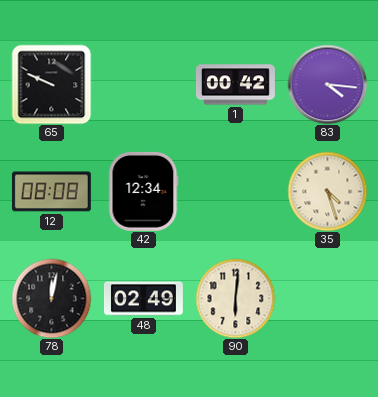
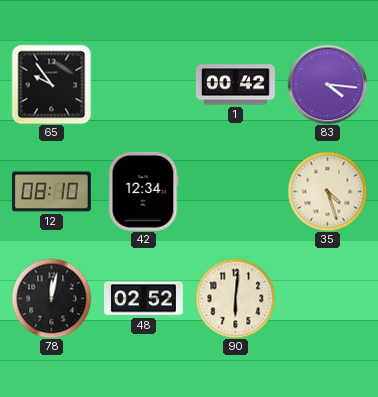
65: 9:49 -> 9:54 (51, 84)
12: 08:08 -> 08:10 (51, 192)
48: 02:49 -> 02:52 (143, 299)
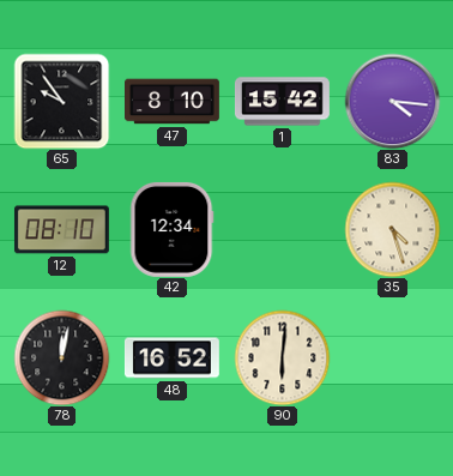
47: none -> 8:10 (173, 102)
1: 00:42 -> 15:42 (282, 102)
48: 02:52 -> 16:52 (171, 358)
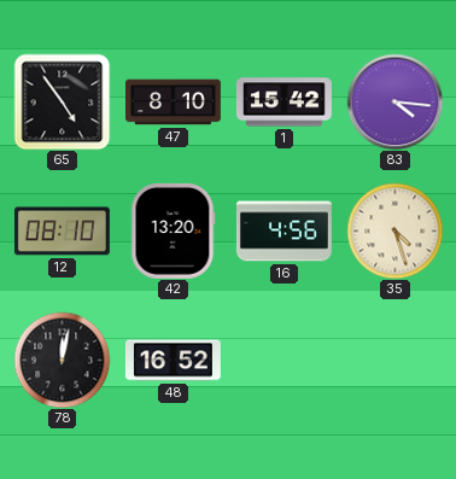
65: 9:54 -> 4:54 (62, 101)
42: 12:34 -> 13:20 (174, 230)
16: none -> 4:56 (285, 232)
90: 6:01 -> none (282, 357)
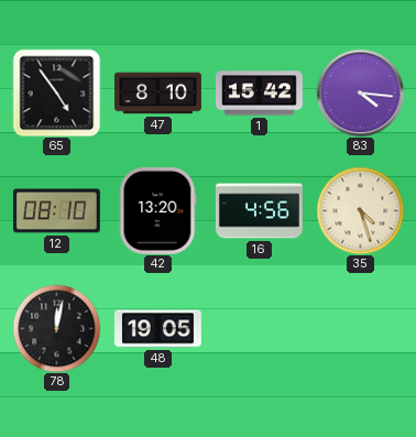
48: 16:52 -> 19:05 (157, 329)
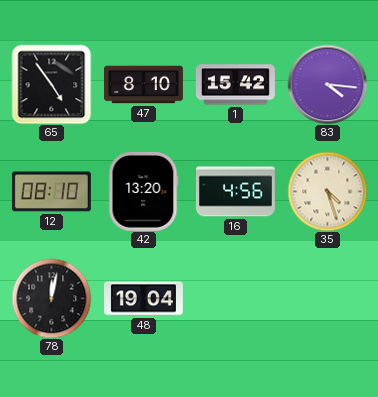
48: 19:05 -> 19:04 (143, 299)
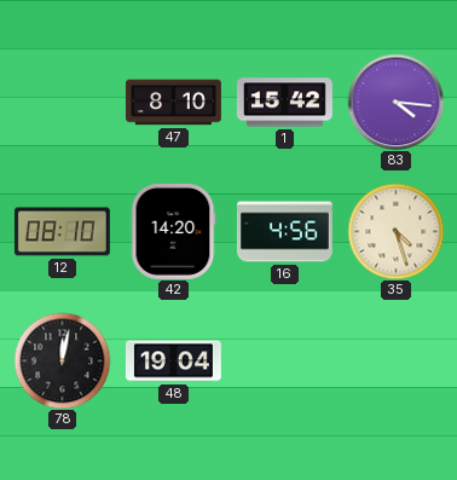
65: 4:54 -> none (51, 84)
42: 13:20 -> 14:20 (174, 231)
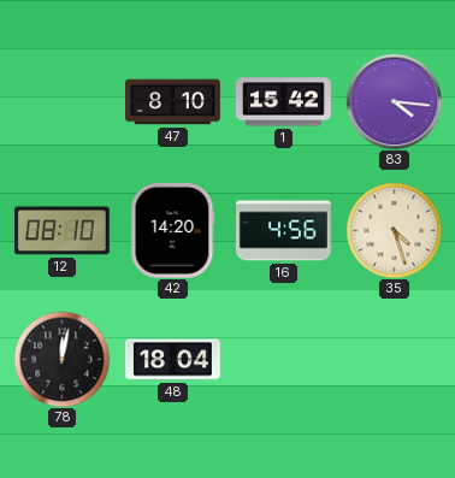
48: 19:04 -> 18:04 (172, 360)
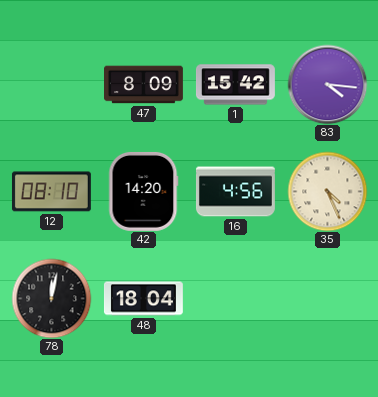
47: 8:10 -> 8:09 (144, 85)
35: 4:27 -> 4:26 (327, 191)
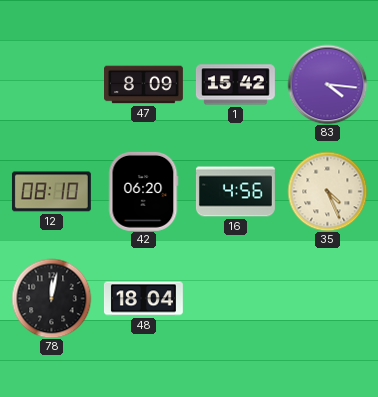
42: 14:20 -> 06:20 (144, 191)
